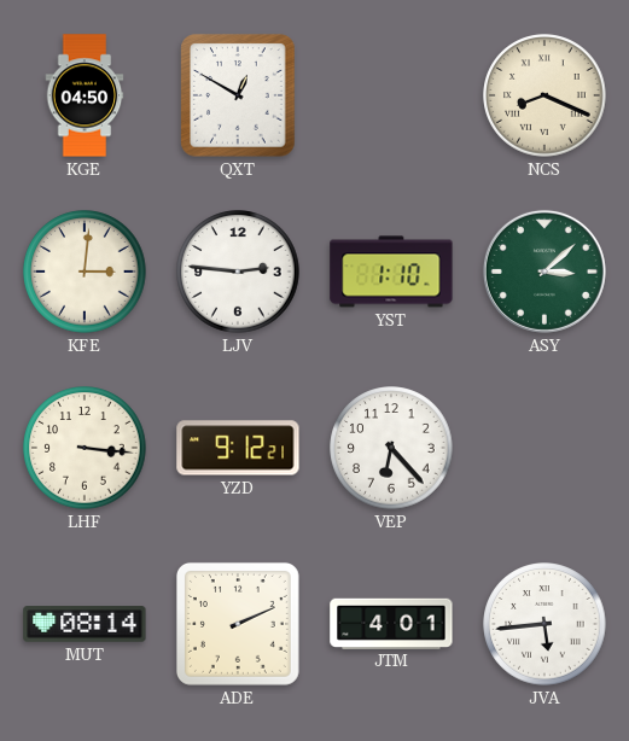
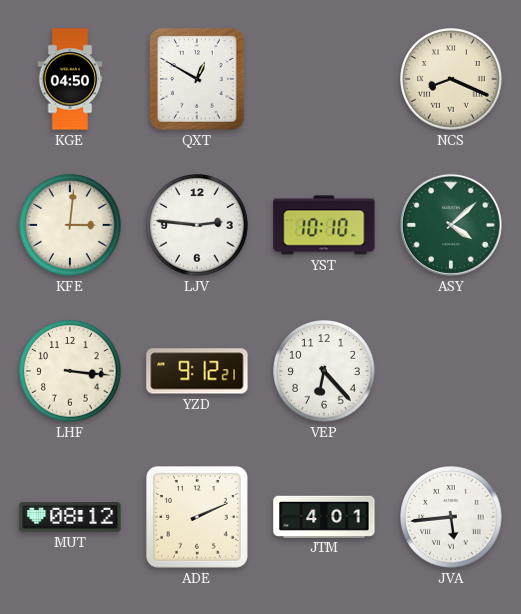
YST: 1:10 -> 10:10 (324, 225)
ASY: 3:08 -> 4:08 (451, 225)
MUT: 08:14 -> 08:12 (70, 517)
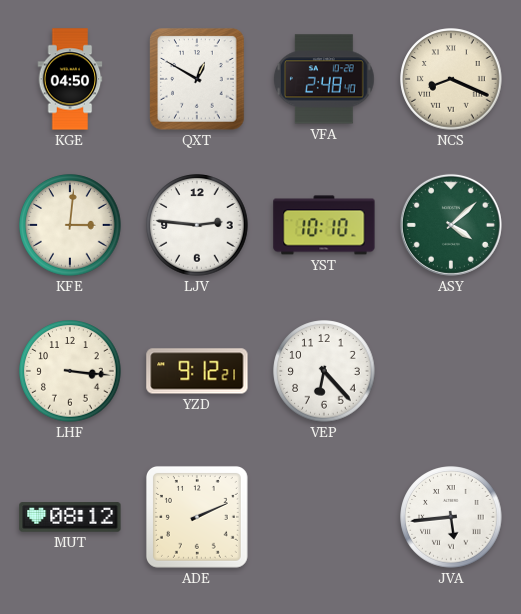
VFA: none -> 2:48 (325, 79)
JTM: 4:01 -> none (324, 516)
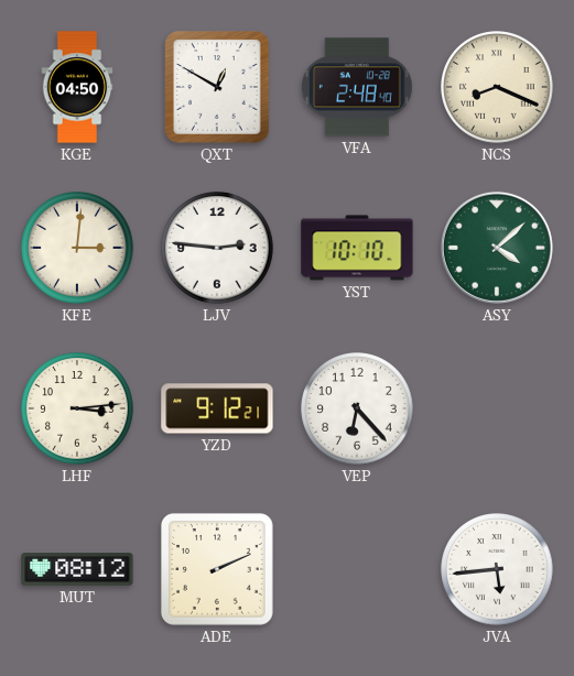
LHF: 3:16 -> 3:14 (77, 408)
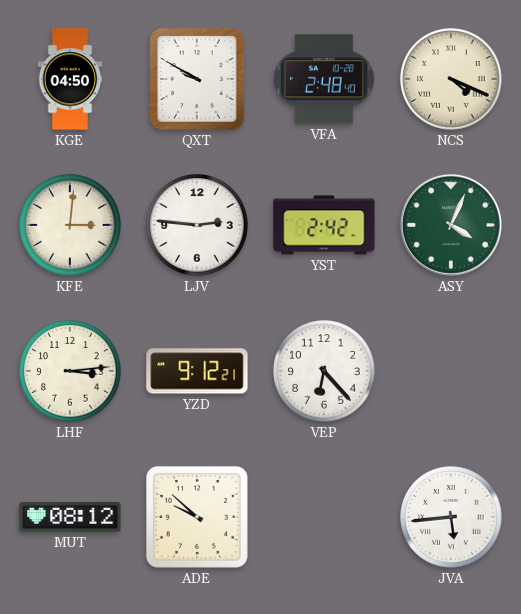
QXT: 12:50 -> 9:50 (197, 79)
NCS: 8:19 -> 4:19 (451, 79)
YST: 10:10 -> 2:42 (324, 225)
ASY: 4:08 -> 4:04 (451, 225)
ADE: 2:11 -> 9:52 (197, 517)
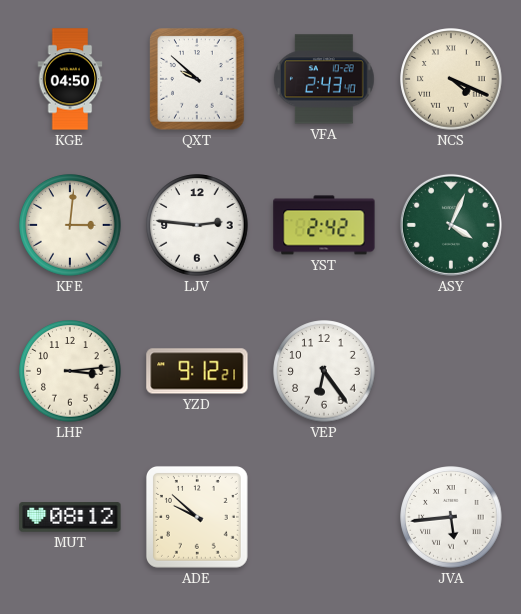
QXT: 9:50 -> 9:52 (197, 79)
VFA: 2:48 -> 2:43 (325, 79)
VEP: 6:23 -> 6:24 (324, 371)
